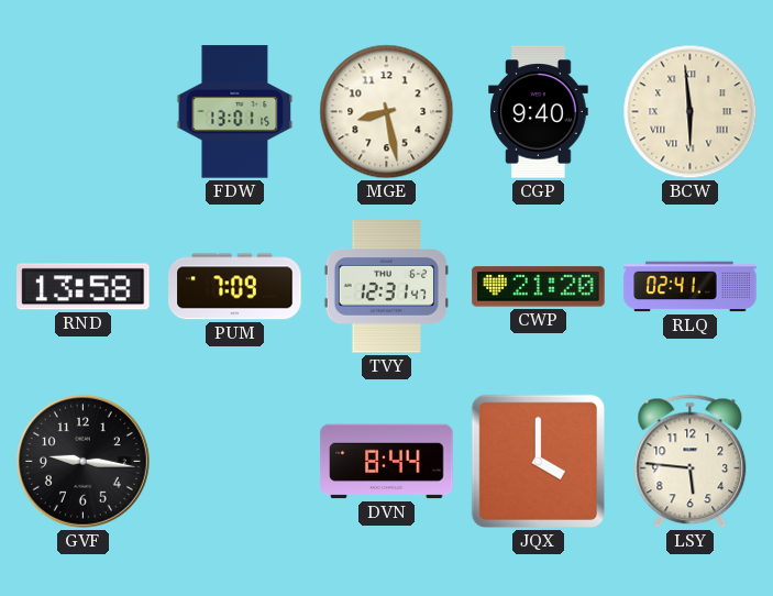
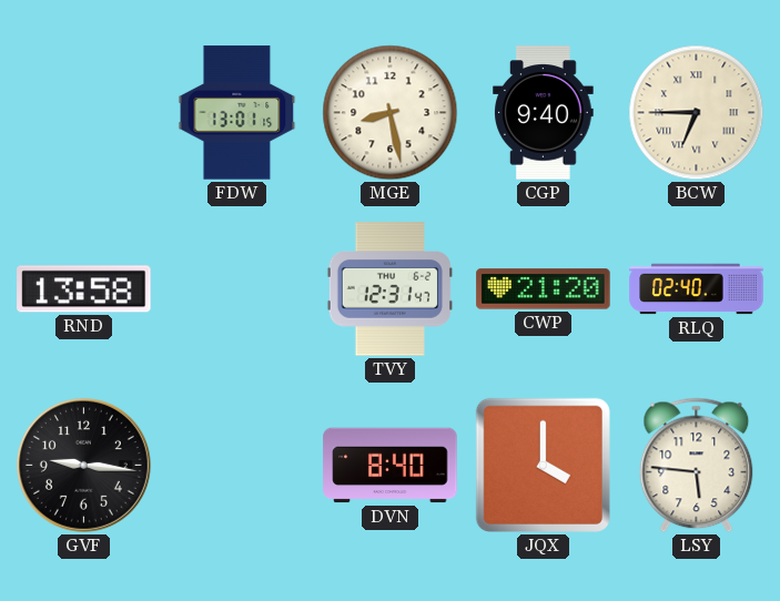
BCW: 5:59 -> 6:45 (697, 113)
PUM: 7:09 -> none (235, 287)
RLQ: 02:41 -> 02:40 (697, 289)
DVN: 8:44 -> 8:40 (391, 466)
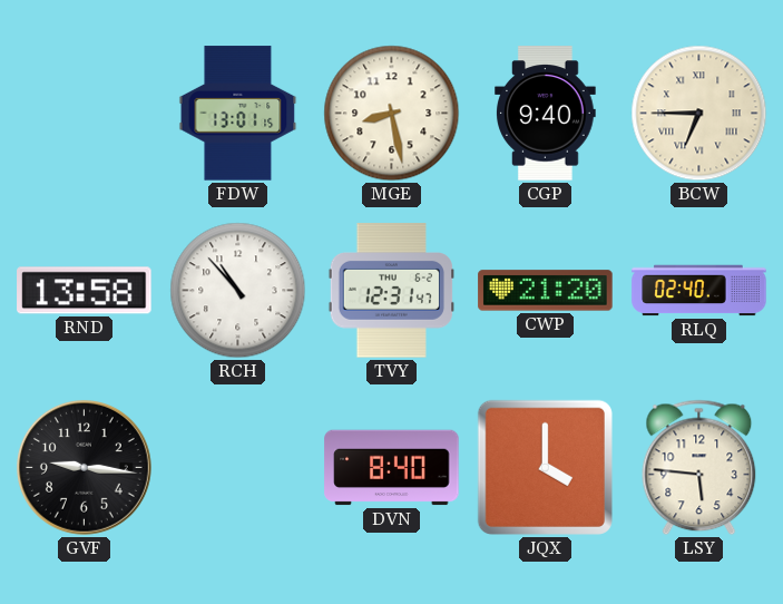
RCH: none -> 10:53 (238, 291)
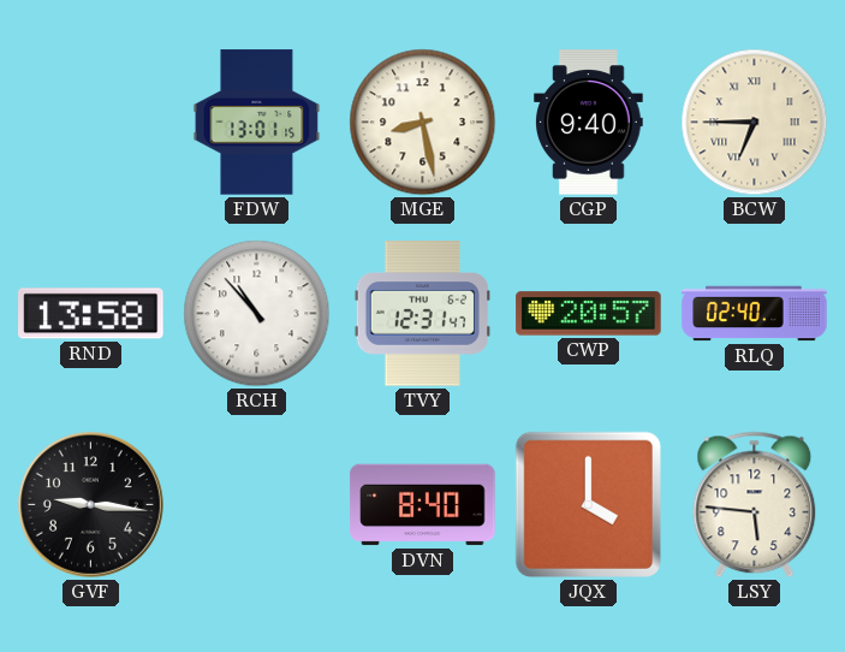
CWP: 21:20 -> 20:57 (589, 314)
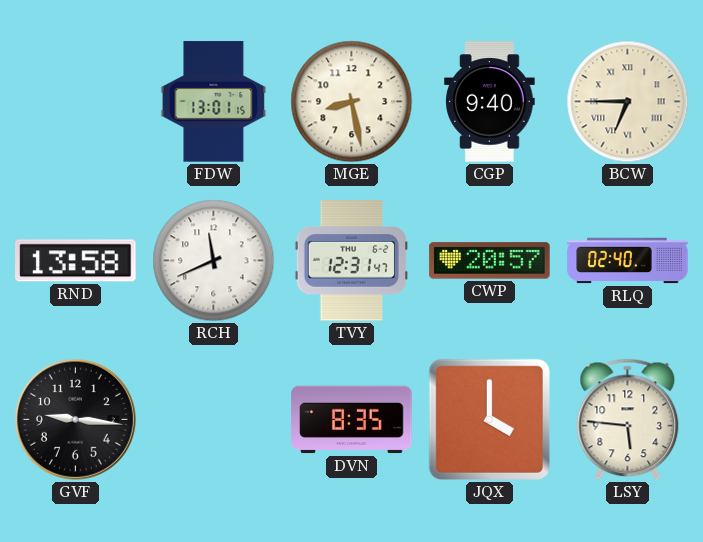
RCH: 10:53 -> 11:41 (214, 261)
DVN: 8:40 -> 8:35 (352, 420)
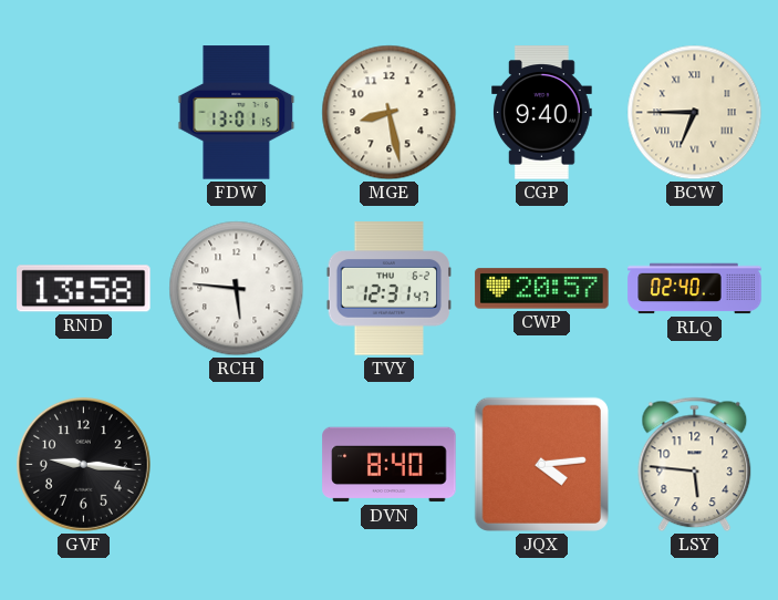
RCH: 11:41 -> 5:46 (237, 289)
DVN: 8:35 -> 8:40 (390, 465)
JQX: 4:00 -> 4:14 (541, 464)
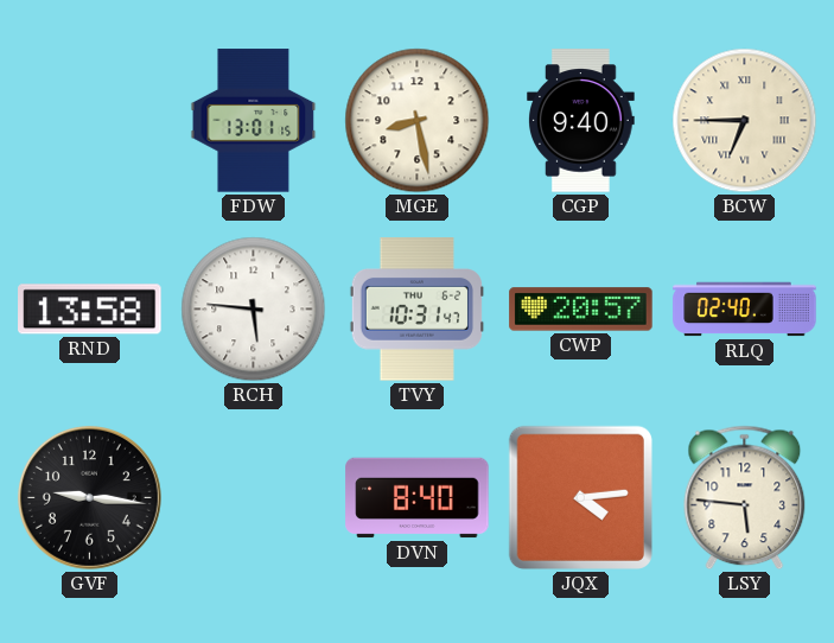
TVY: 12:31 -> 10:31 (416, 310)
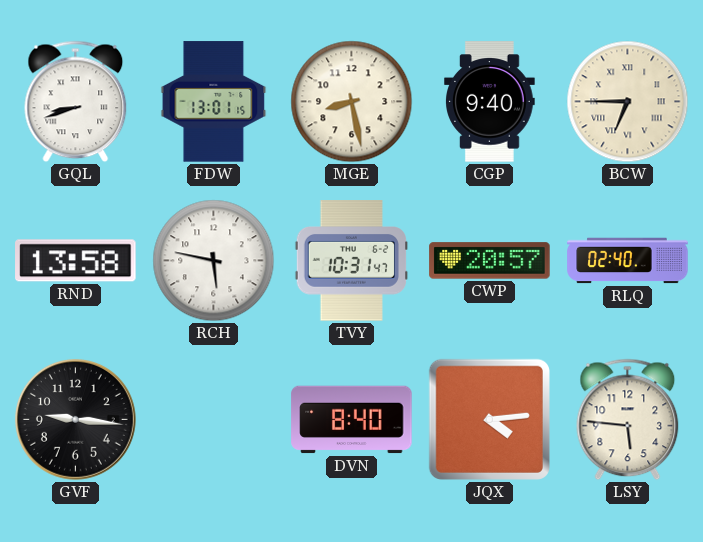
GQL: none -> 8:42 (76, 102)
RCH: 5:46 -> 5:47 (214, 261)
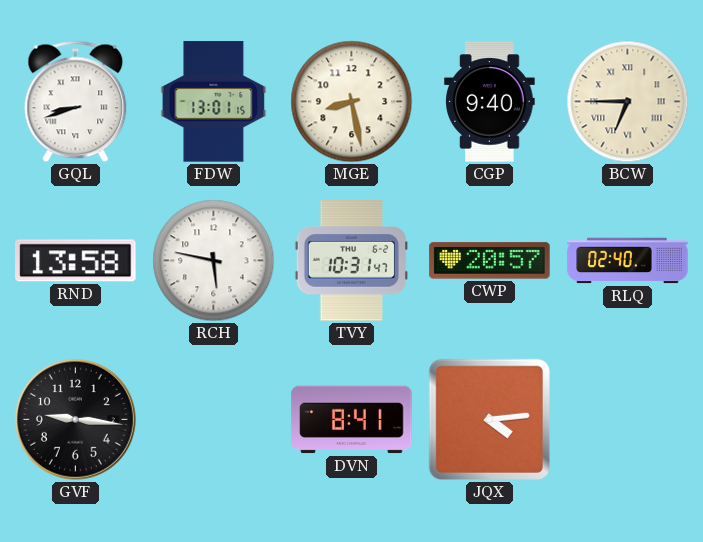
DVN: 8:40 -> 8:41 (352, 420)
LSY: 5:46 -> none (628, 420)
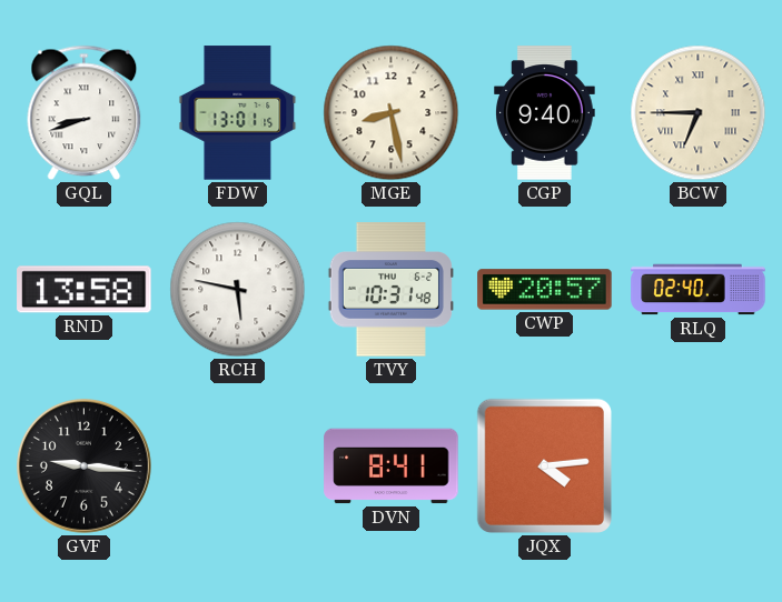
TVY: 10:31:47 -> 10:31:48 (390, 290)
